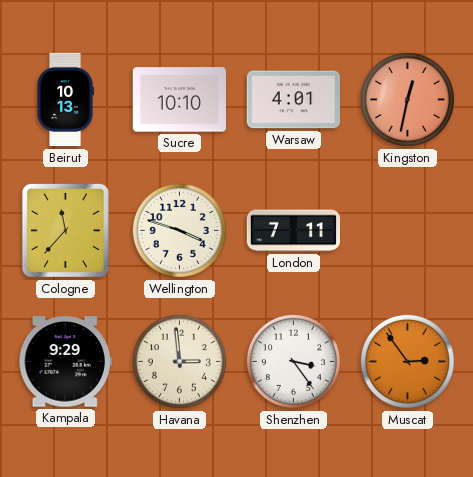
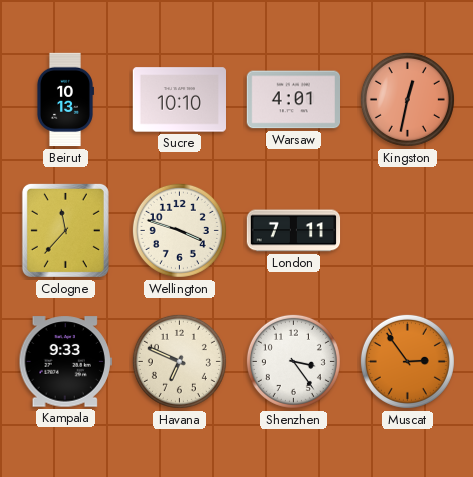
Kampala: 9:29 -> 9:33 (65, 362)
Havana: 2:59 -> 6:49 (179, 361)
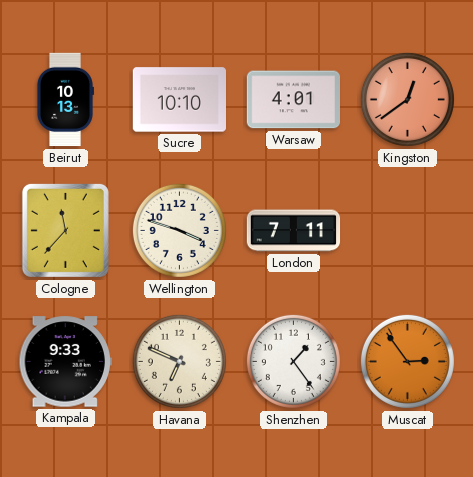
Kingston: 12:32 -> 12:39 (407, 99)
Shenzhen: 3:24 -> 1:24 (293, 361)
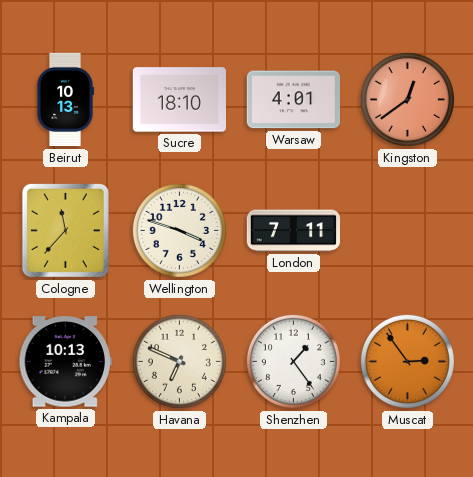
Sucre: 10:10 -> 18:10 (179, 100)
Kampala: 9:33 -> 10:13 (65, 362)
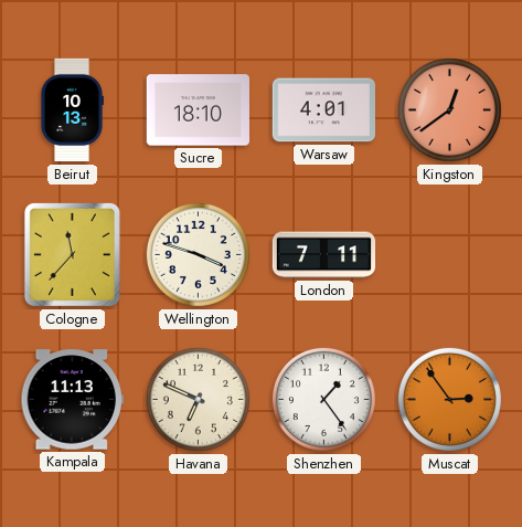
Kampala: 10:13 -> 11:13 (72, 400)
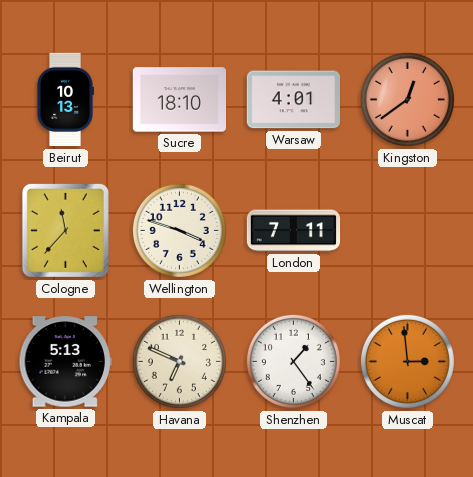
Kampala: 11:13 -> 5:13 (65, 362)
Muscat: 2:54 -> 2:59 (407, 361)
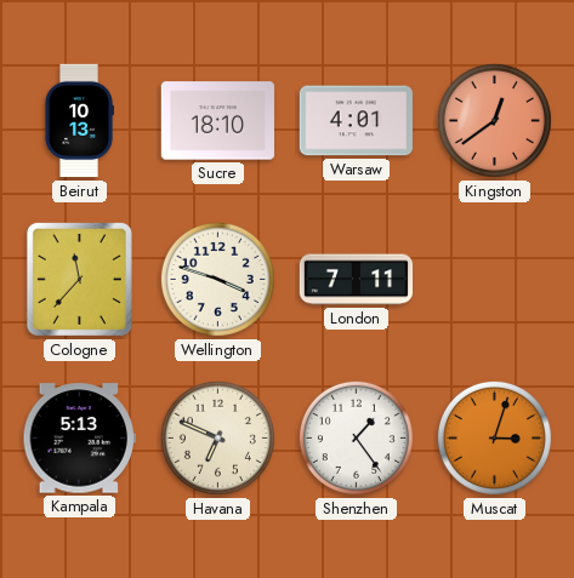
Muscat: 2:59 -> 3:03 (494, 437)
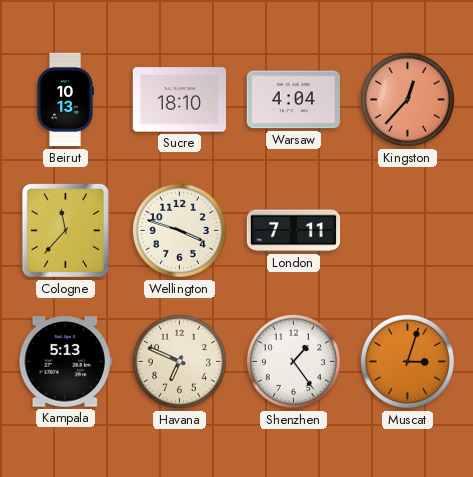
Warsaw: 4:01 -> 4:04 (293, 100)
Kingston: 12:39 -> 12:37 (407, 99)
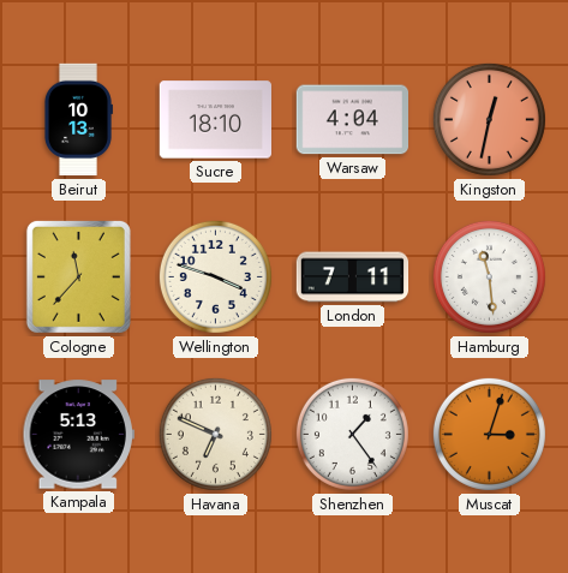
Kingston: 12:37 -> 12:32 (489, 119)
Hamburg: none -> 11:29 (489, 276)
